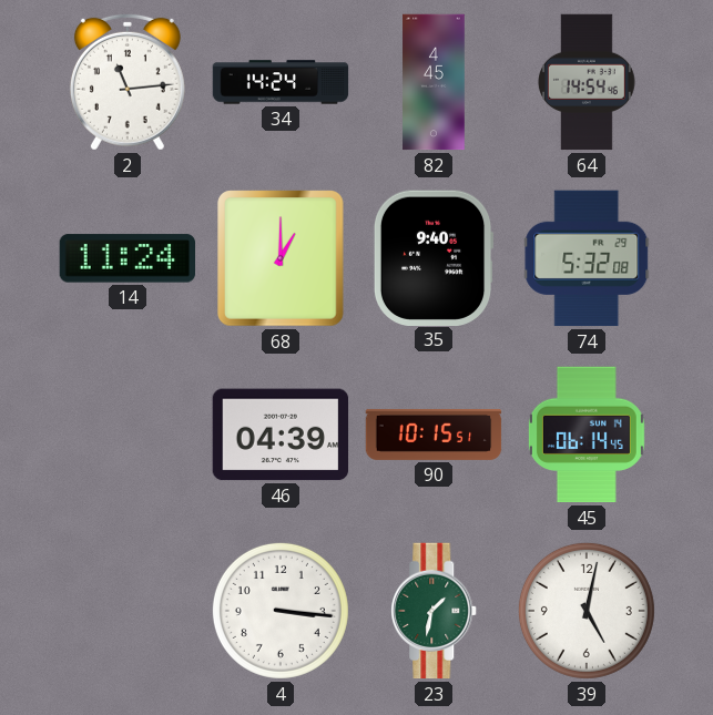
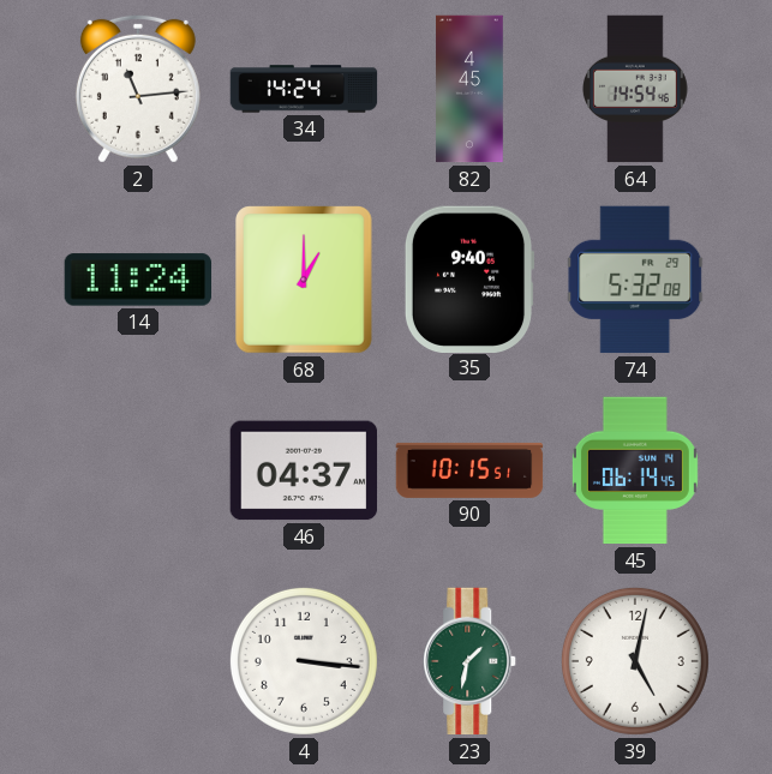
46: 04:39 -> 04:37 (304, 470)
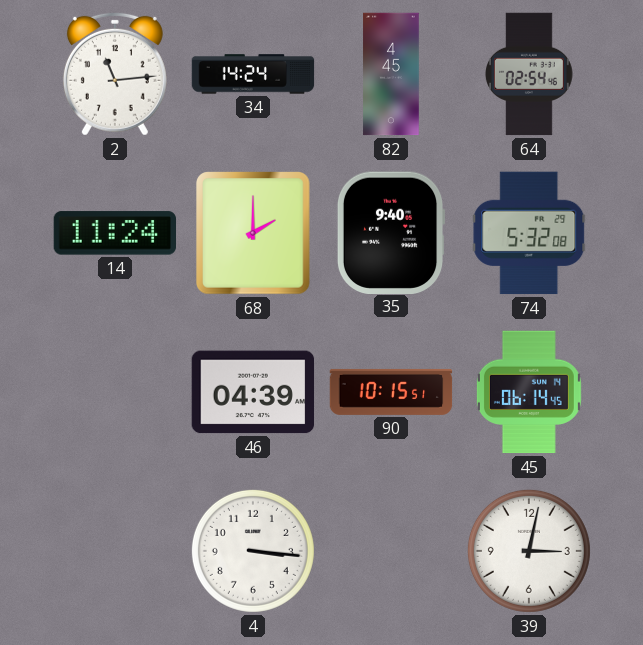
64: 14:54 -> 02:54 (530, 74)
68: 1:00 -> 2:00 (253, 233)
46: 04:37 -> 04:39 (253, 392)
23: 1:32 -> none (471, 661)
39: 5:02 -> 3:02 (529, 551)
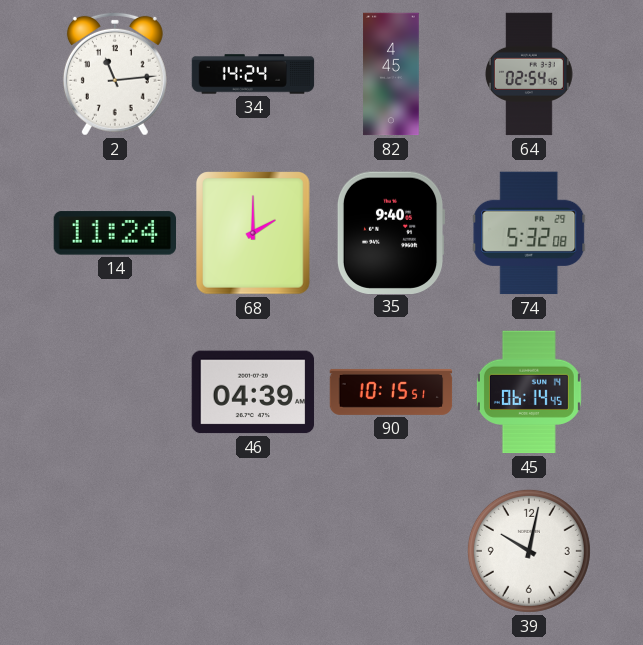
4: 3:16 -> none (253, 551)
39: 3:02 -> 10:02 (529, 551)
